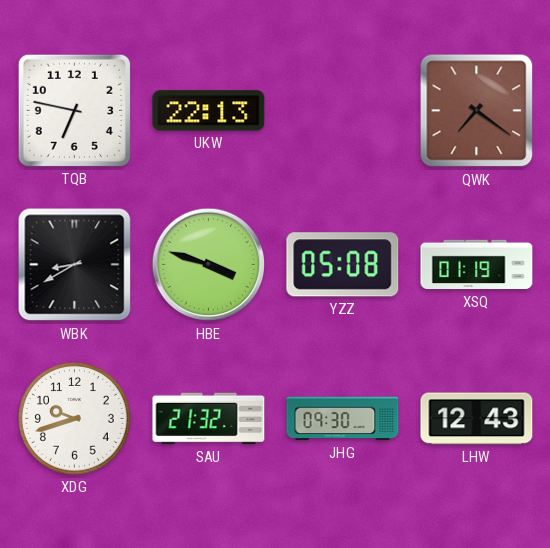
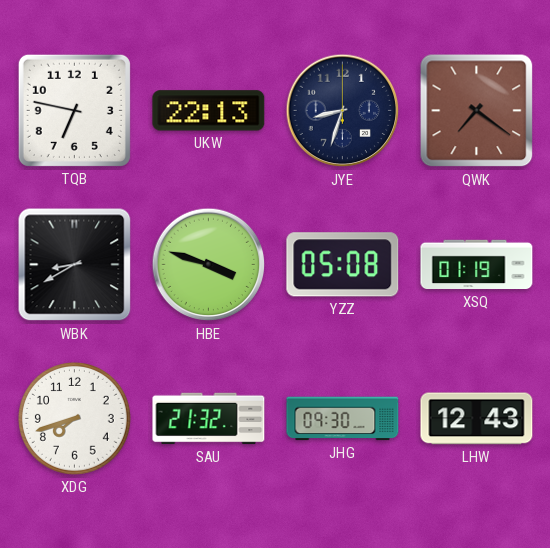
JYE: none -> 8:33 (343, 111)
XDG: 9:42 -> 7:42 (74, 418)
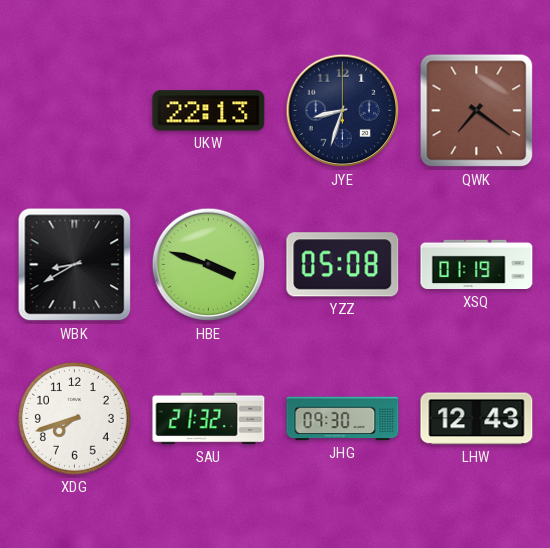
TQB: 6:47 -> none (74, 110)
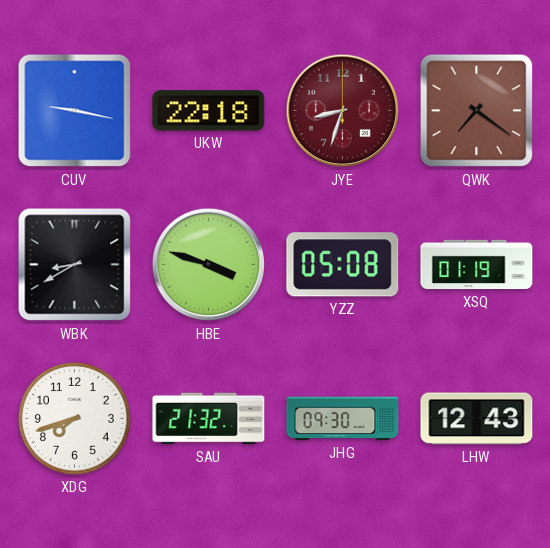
CUV: none -> 9:17 (75, 111)
UKW: 22:13 -> 22:18 (209, 111)
JYE dial: navy -> burgundy (343, 111)
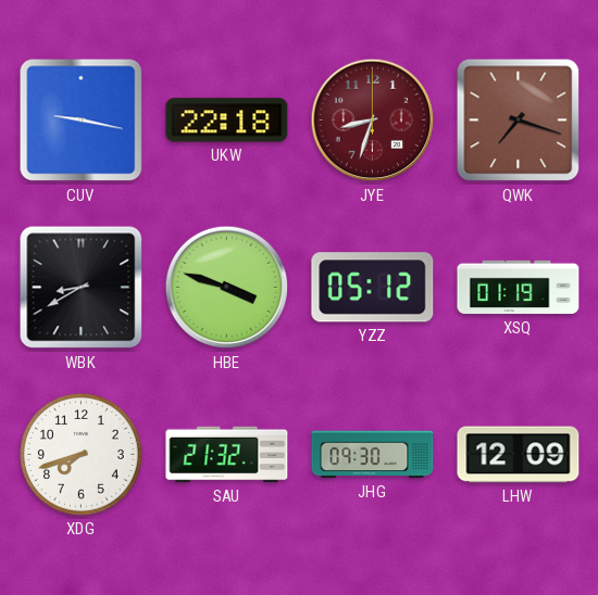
QWK: 7:21 -> 7:18 (519, 121)
YZZ: 05:08 -> 05:12 (373, 288)
LHW: 12:43 -> 12:09 (519, 455)
